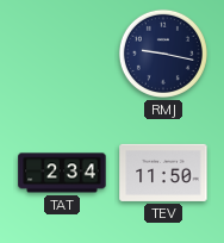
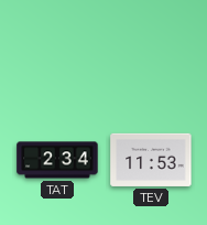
RMJ: 9:17 -> none (163, 54)
TEV: 11:50 -> 11:53 (151, 160)
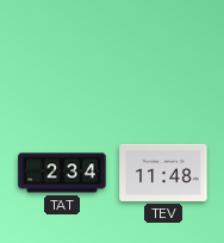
TEV: 11:53 -> 11:48 (163, 173)
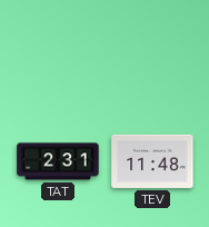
TAT: 2:34 -> 2:31 (58, 161)
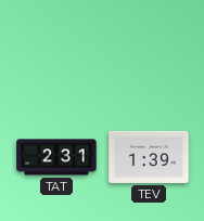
TEV: 11:48 -> 1:39 (149, 157)
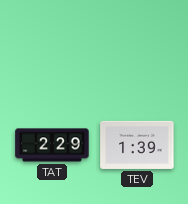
TAT: 2:31 -> 2:29 (52, 145)
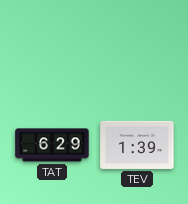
TAT: 2:29 -> 6:29 (52, 145)
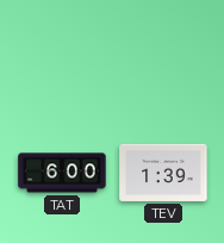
TAT: 6:29 -> 6:00 (62, 173)
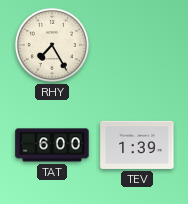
RHY: none -> 7:25 (52, 45)
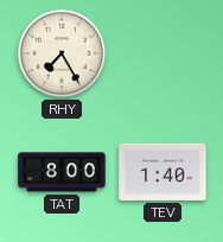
TAT: 6:00 -> 8:00 (62, 172)
TEV: 1:39 -> 1:40 (163, 172)
